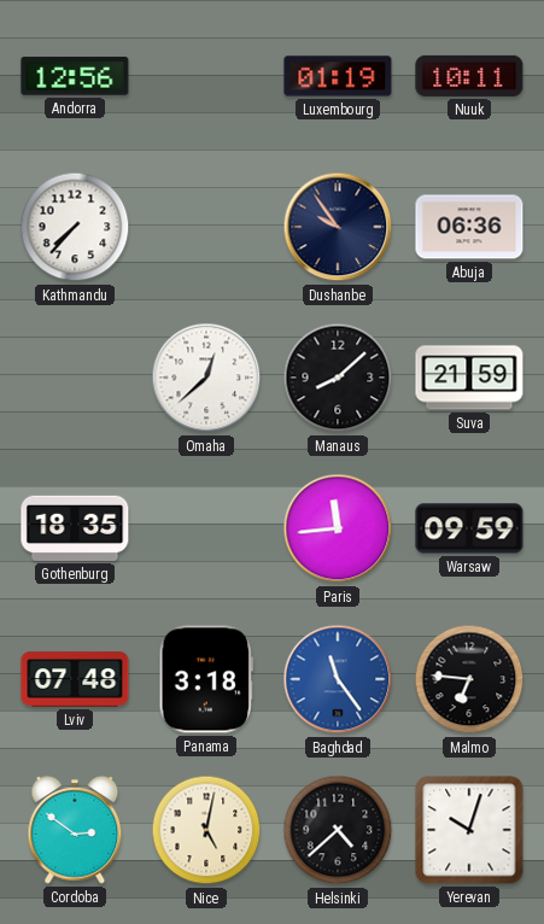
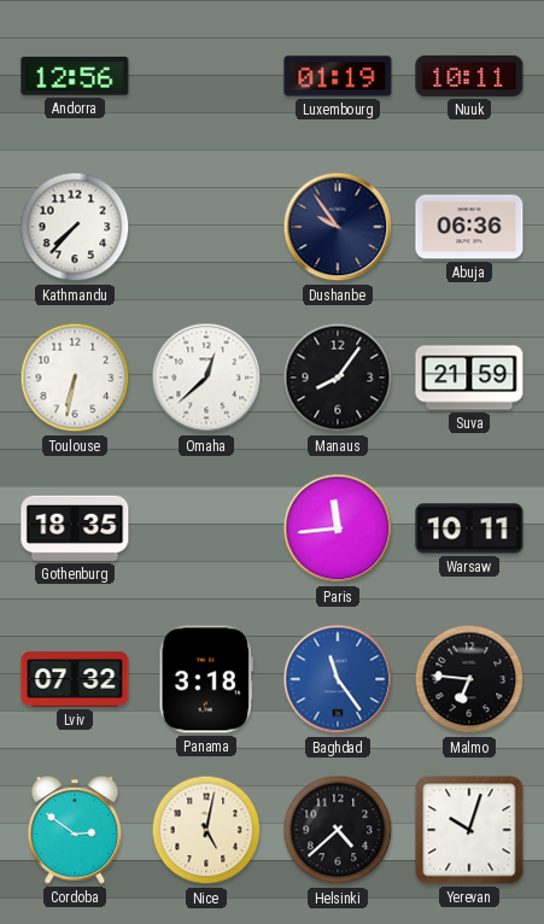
Toulouse: none -> 6:32 (75, 378)
Manaus: 8:08 -> 8:06 (338, 378)
Warsaw: 09:59 -> 10:11 (469, 528)
Lviv: 07:48 -> 07:32 (75, 679)
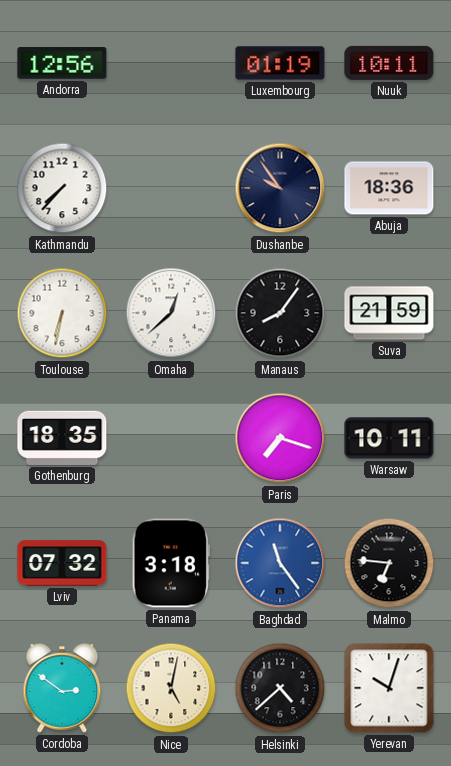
Abuja: 06:36 -> 18:36 (389, 188)
Paris: 11:44 -> 7:18 (280, 438)
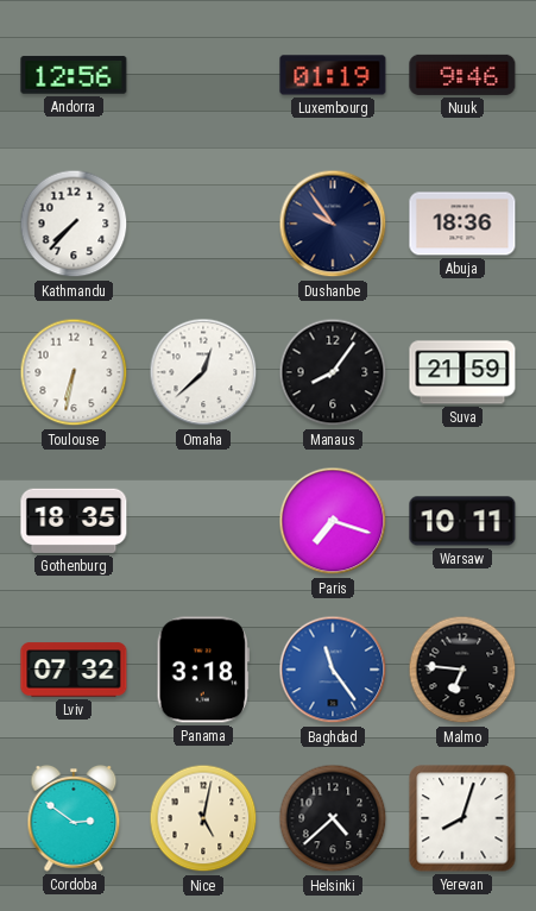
Nuuk: 10:11 -> 9:46 (462, 75)
Yerevan: 10:03 -> 8:03 (462, 818)
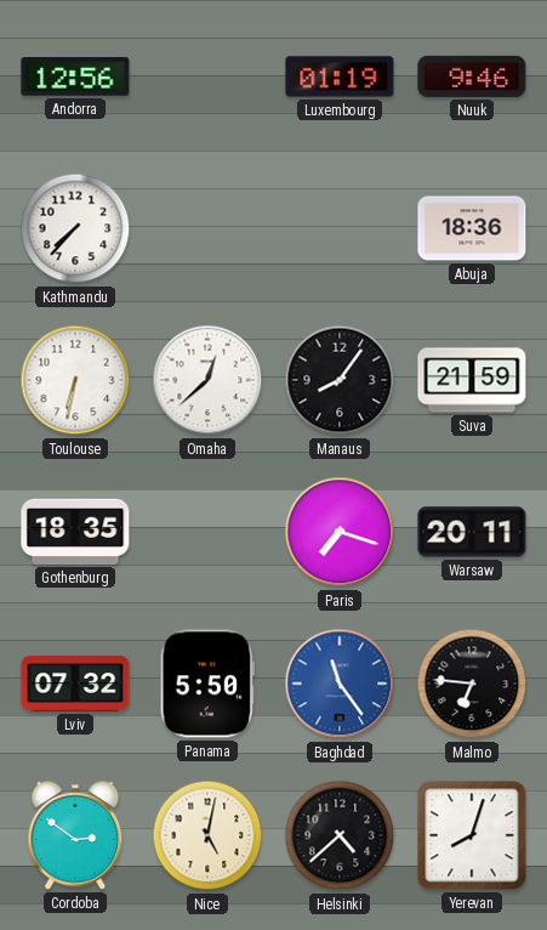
Dushanbe: 9:54 -> none (333, 224)
Warsaw: 10:11 -> 20:11 (472, 532)
Panama: 3:18 -> 5:50 (207, 684)
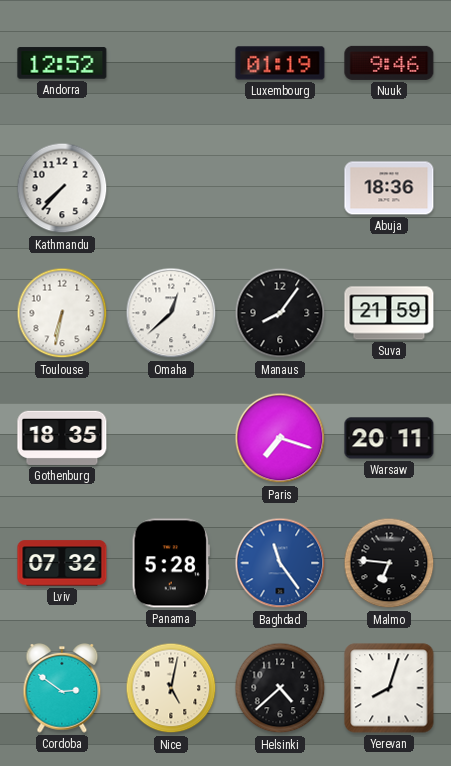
Andorra: 12:56 -> 12:52 (62, 63)
Panama: 5:50 -> 5:28 (171, 563)
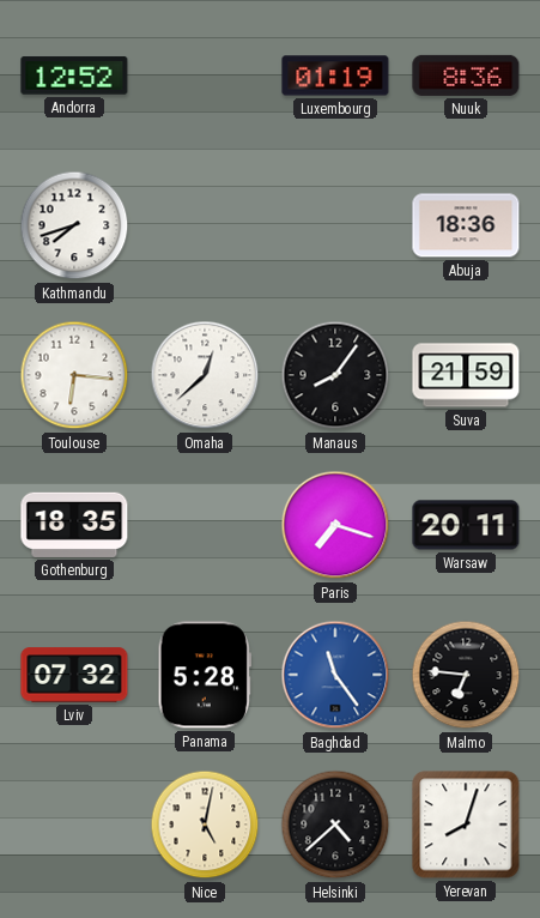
Nuuk: 9:46 -> 8:36 (466, 76)
Kathmandu: 7:37 -> 7:42 (74, 225)
Toulouse: 6:32 -> 6:16 (74, 375)
Cordoba: 2:51 -> none (62, 688)
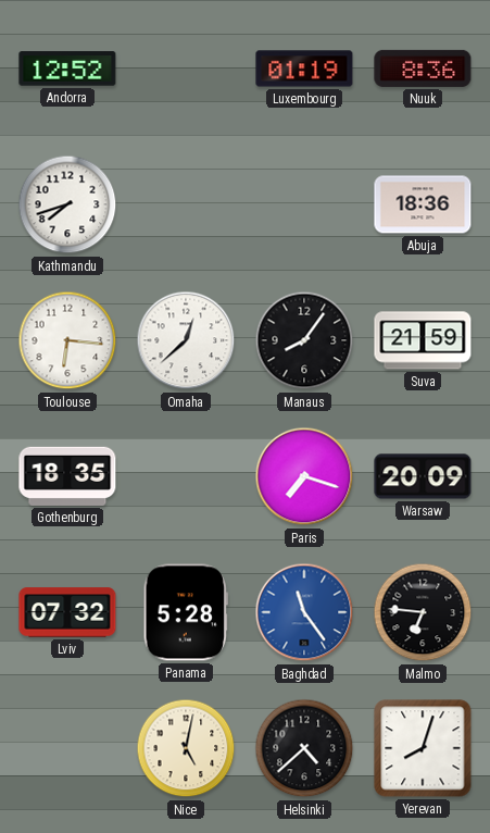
Warsaw: 20:11 -> 20:09 (423, 476)
